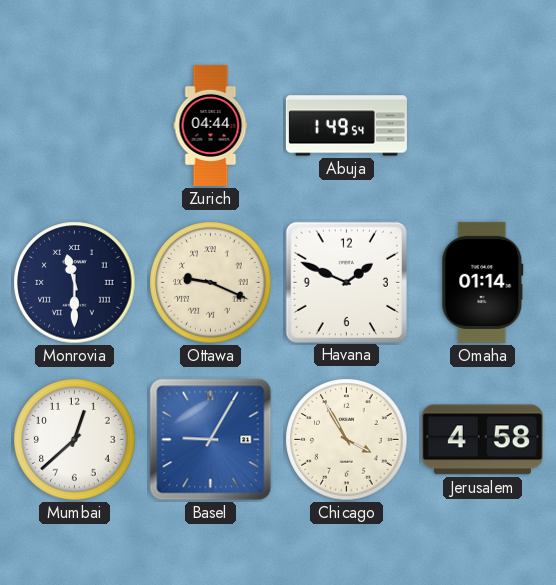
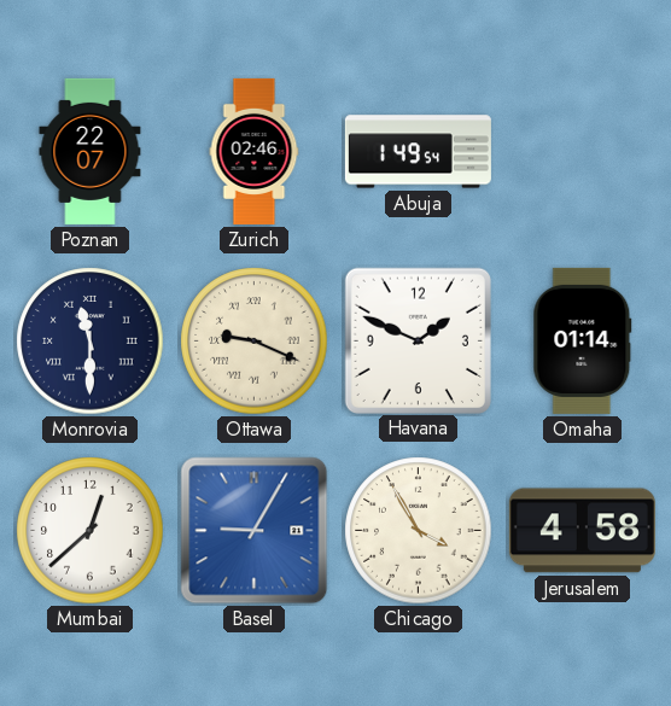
Poznan: none -> 22:07 (91, 151)
Zurich: 04:44 -> 02:46 (255, 151)
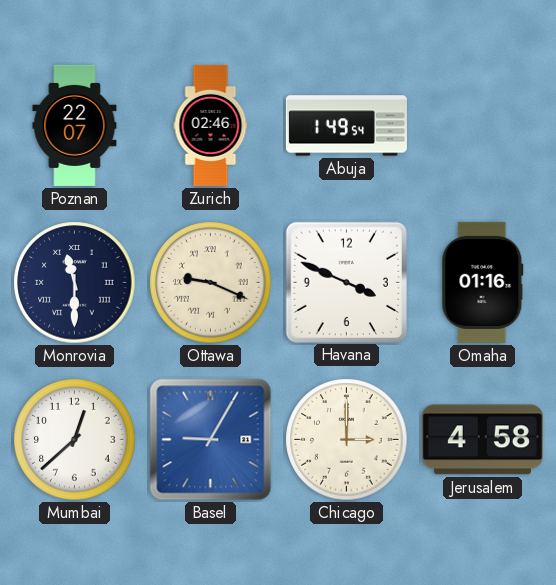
Havana: 1:49 -> 3:49 (346, 282)
Omaha: 01:14 -> 01:16 (483, 282)
Chicago: 3:55 -> 3:00 (347, 440)
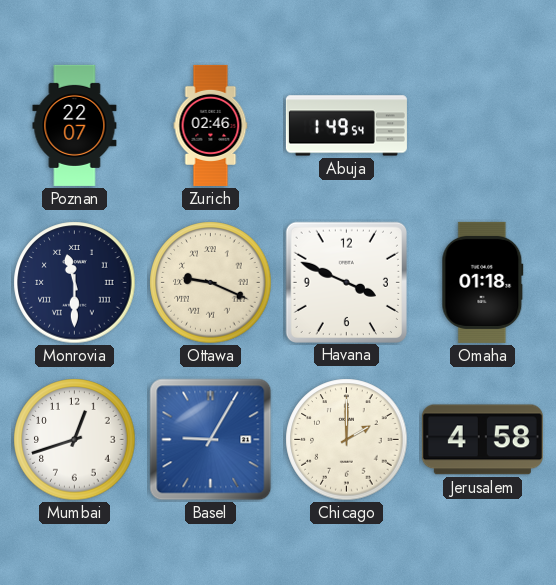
Omaha: 01:16 -> 01:18 (483, 282)
Mumbai: 12:38 -> 12:42 (75, 440)
Chicago: 3:00 -> 2:00 (347, 440)
